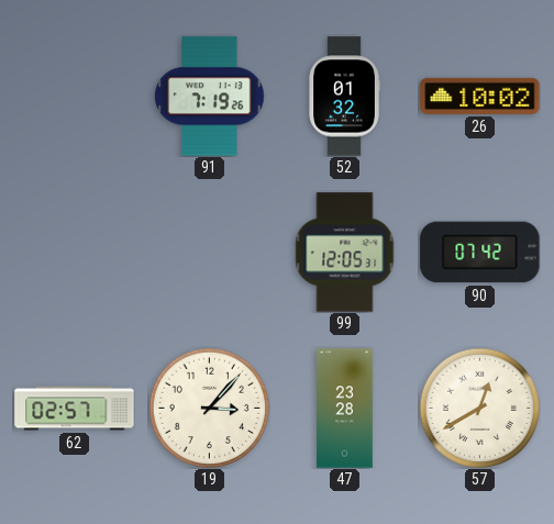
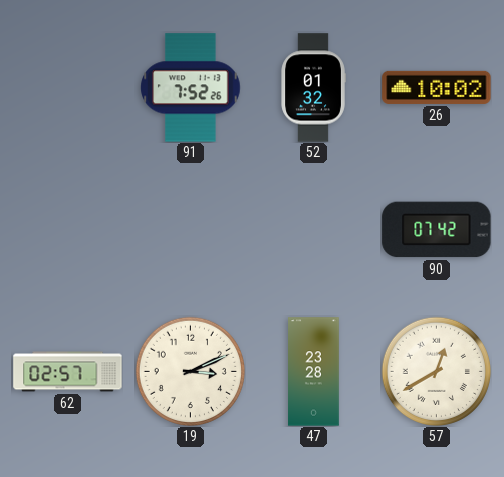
91: 7:19 -> 7:52 (191, 88)
99: 12:05 -> none (345, 253)
19: 3:07 -> 3:11 (190, 371)
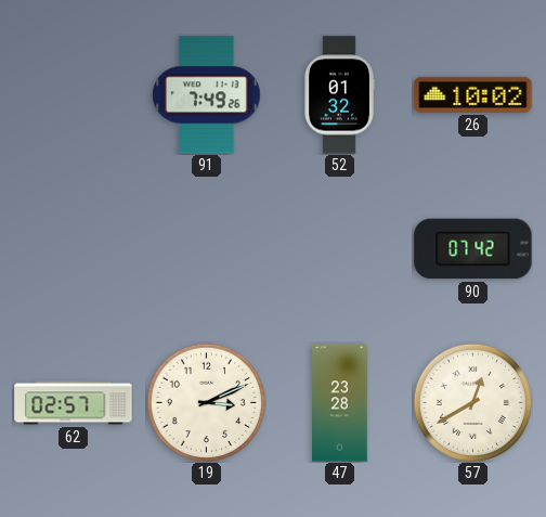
91: 7:52 -> 7:49 (207, 95)
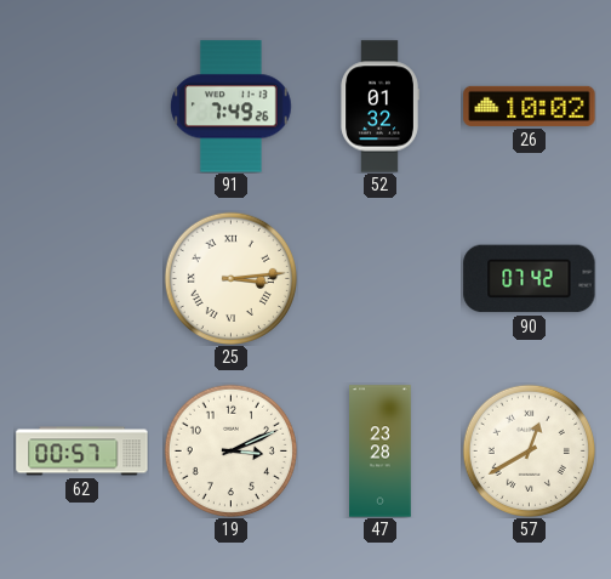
25: none -> 3:14 (230, 278)
62: 02:57 -> 00:57 (82, 452)
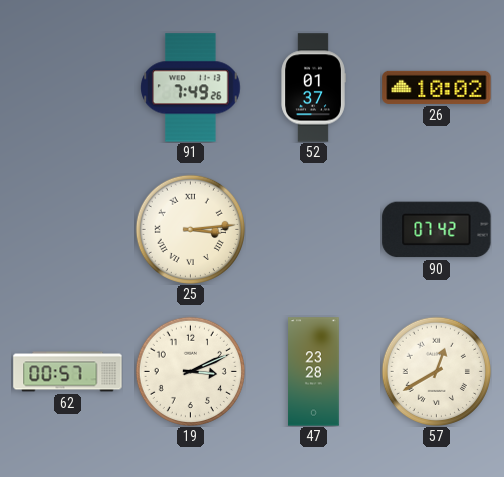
52: 01:32 -> 01:37 (313, 88)
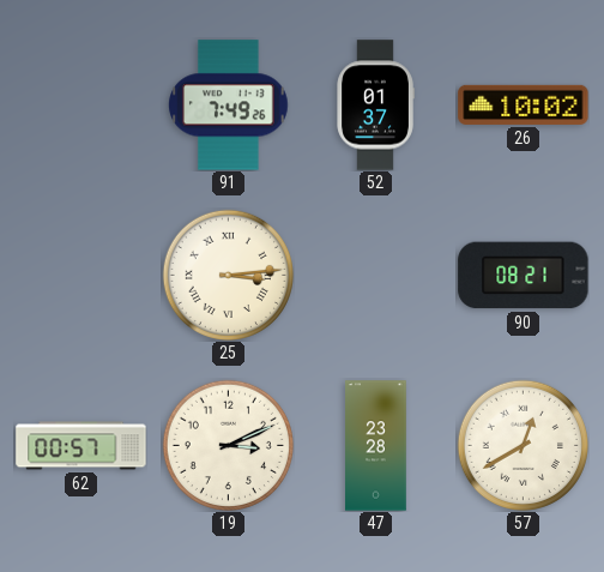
90: 07:42 -> 08:21 (524, 276)
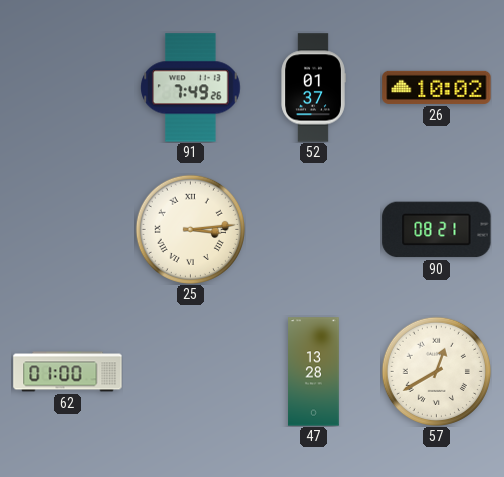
62: 00:57 -> 01:00 (68, 372)
19: 3:11 -> none (228, 445)
47: 23:28 -> 13:28 (314, 372)
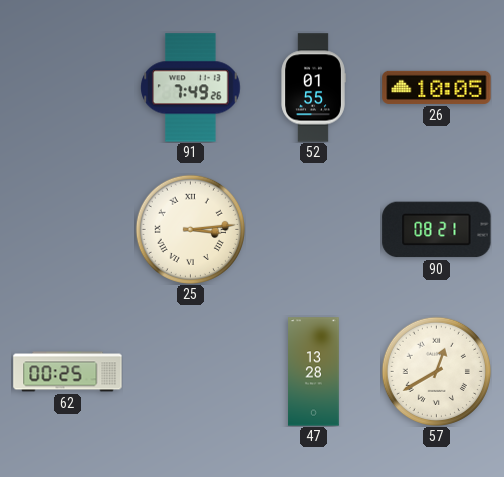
52: 01:37 -> 01:55 (313, 88)
26: 10:02 -> 10:05 (437, 87)
62: 01:00 -> 00:25 (68, 372)
